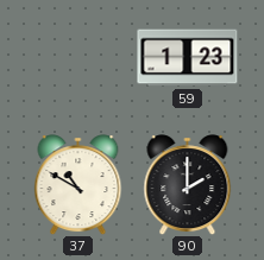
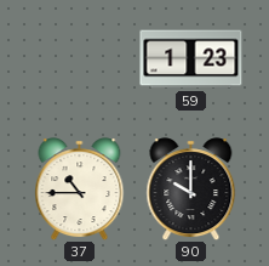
37: 10:50 -> 10:45 (80, 189)
90: 2:00 -> 10:00 (191, 189)
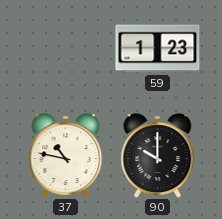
37: 10:45 -> 10:47 (66, 156)
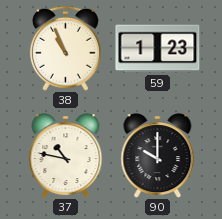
38: none -> 10:56 (65, 48)
